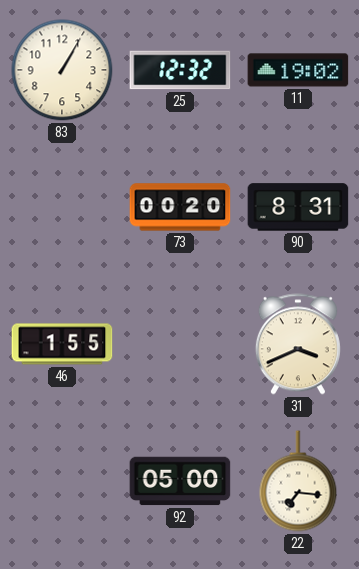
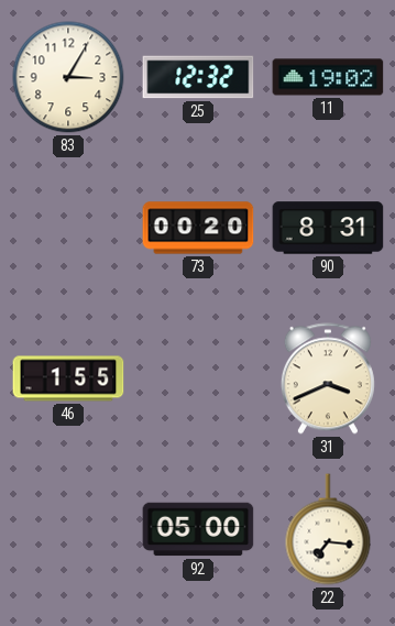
83: 1:05 -> 3:05 (68, 77)
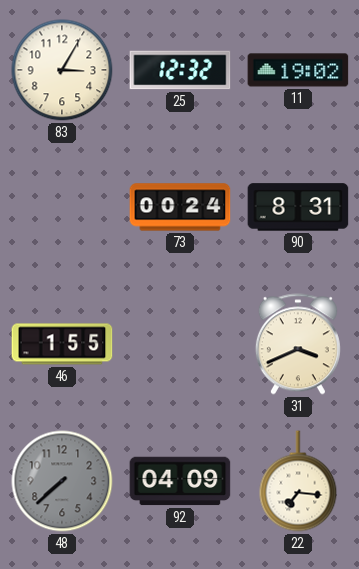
73: 00:20 -> 00:24 (180, 207)
48: none -> 7:38 (62, 481)
92: 05:00 -> 04:09 (180, 481)
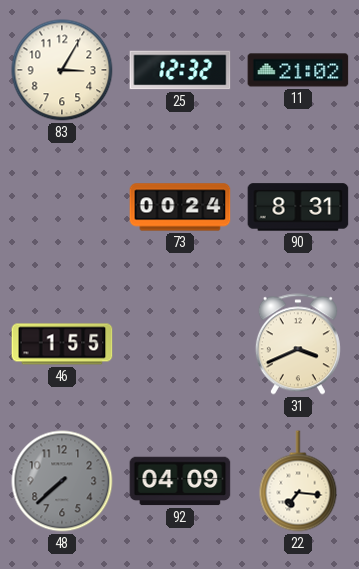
11: 19:02 -> 21:02 (298, 70)
